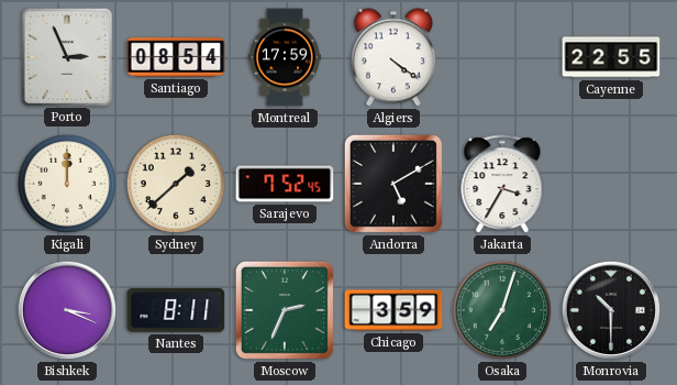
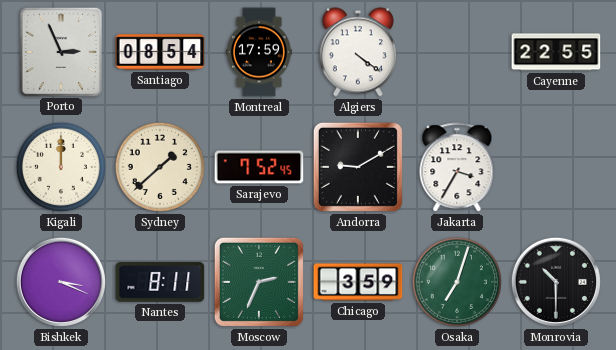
Andorra: 5:10 -> 9:10 (358, 167)
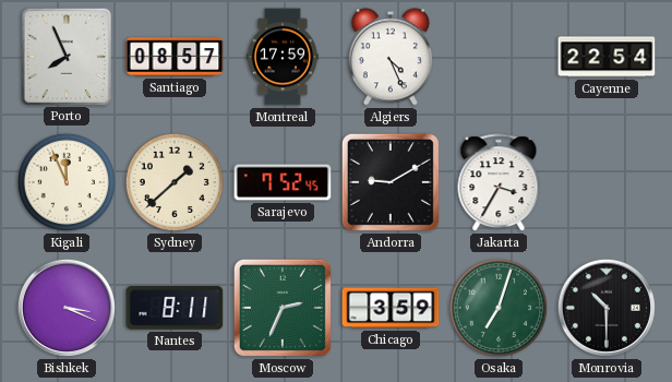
Porto: 2:56 -> 7:56 (65, 56)
Santiago: 08:54 -> 08:57 (175, 57)
Algiers: 4:21 -> 4:26 (391, 57)
Cayenne: 22:55 -> 22:54 (607, 57)
Kigali: 12:00 -> 11:56 (67, 182)
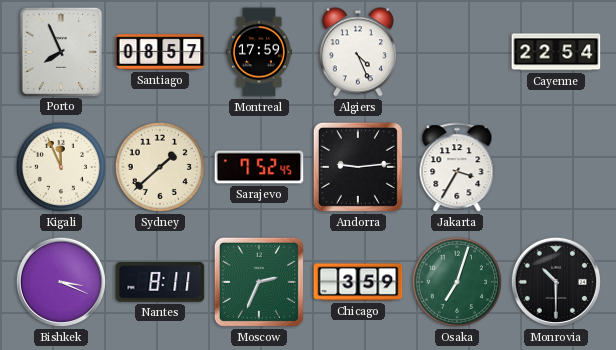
Andorra: 9:10 -> 9:14 (358, 167)
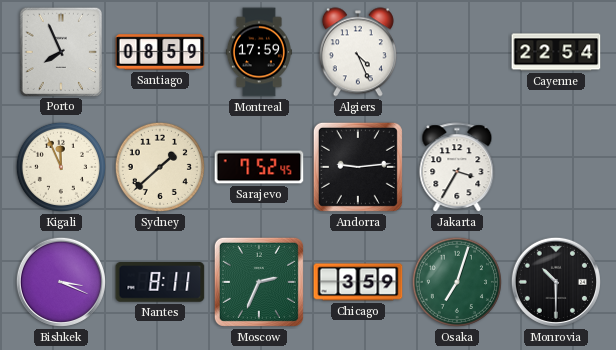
Santiago: 08:57 -> 08:59 (160, 52)
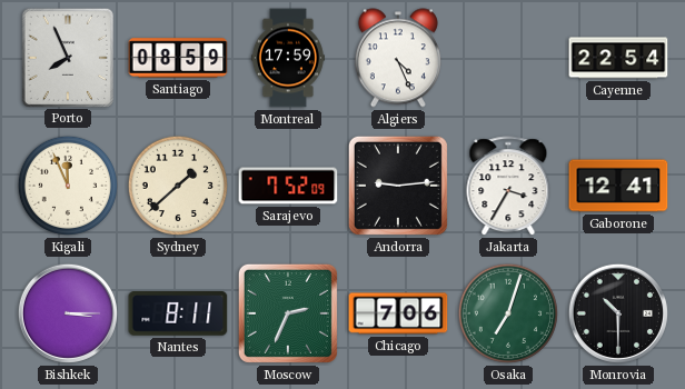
Sarajevo: 7:52:45 -> 7:52:09 (288, 186)
Gaborone: none -> 12:41 (618, 186)
Bishkek: 3:19 -> 3:15 (68, 313)
Chicago: 3:59 -> 7:06 (398, 313)
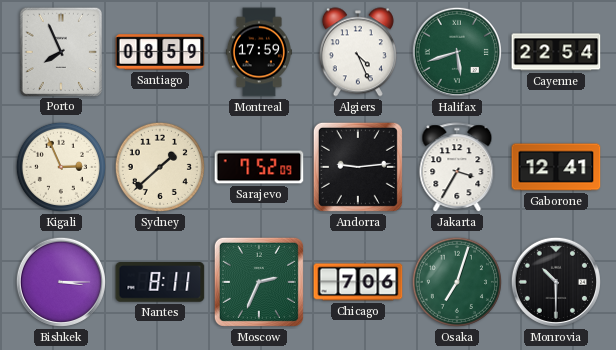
Halifax: none -> 5:42 (457, 52)
Kigali: 11:56 -> 2:56 (61, 167)
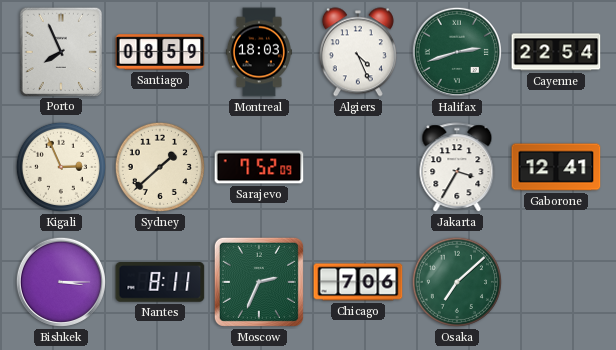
Montreal: 17:59 -> 18:03 (259, 52)
Halifax: 5:42 -> 2:42 (457, 52)
Andorra: 9:14 -> none (358, 167)
Osaka: 7:03 -> 7:08 (457, 282)
Monrovia: 10:30 -> none (556, 282)
